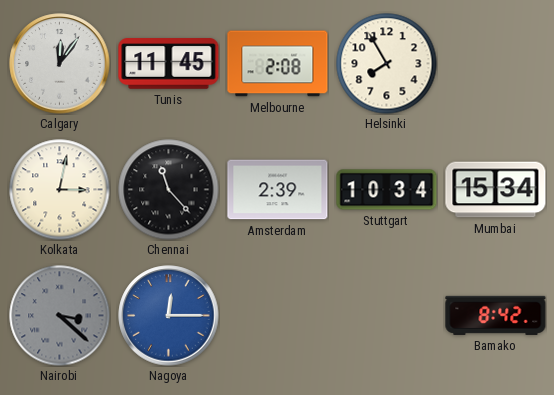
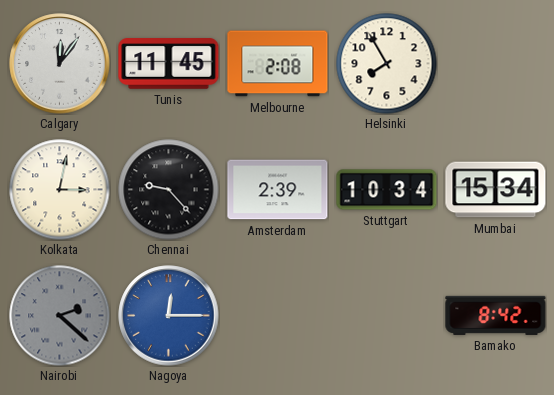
Chennai: 11:23 -> 9:23 (169, 190)
Nairobi: 3:22 -> 2:22 (60, 316)
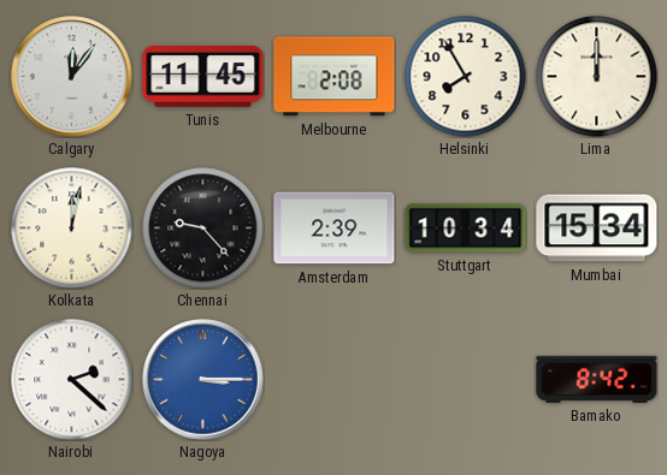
Lima: none -> 12:00 (597, 77)
Kolkata: 3:02 -> 12:02 (72, 228)
Nairobi dial: grey -> white (72, 380)
Nagoya: 12:15 -> 3:15 (203, 380)
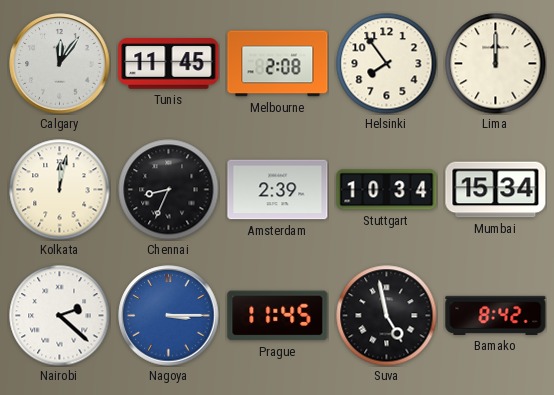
Helsinki: 7:55 -> 7:54 (387, 64)
Chennai: 9:23 -> 8:34 (169, 190)
Prague: none -> 11:45 (278, 316)
Suva: none -> 4:58 (387, 316)
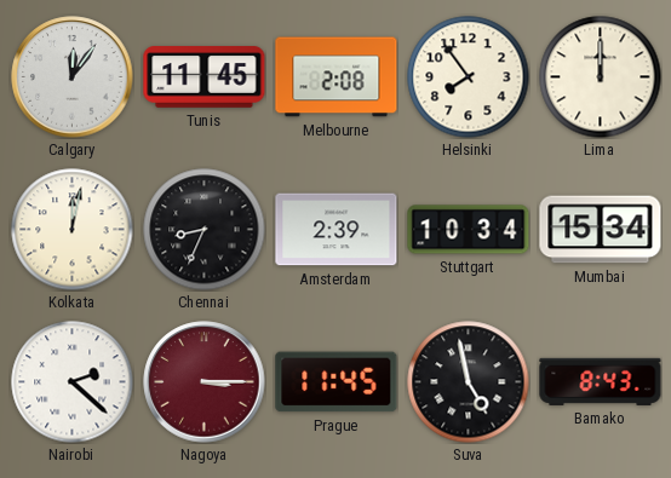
Nagoya dial: blue -> burgundy (205, 382)
Bamako: 8:42 -> 8:43 (601, 381)
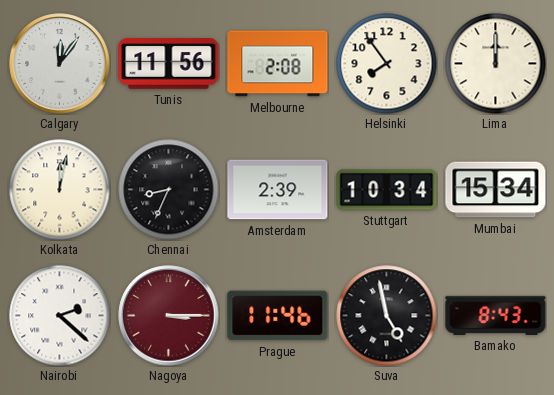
Tunis: 11:45 -> 11:56 (169, 64)
Prague: 11:45 -> 11:46 (278, 316)
